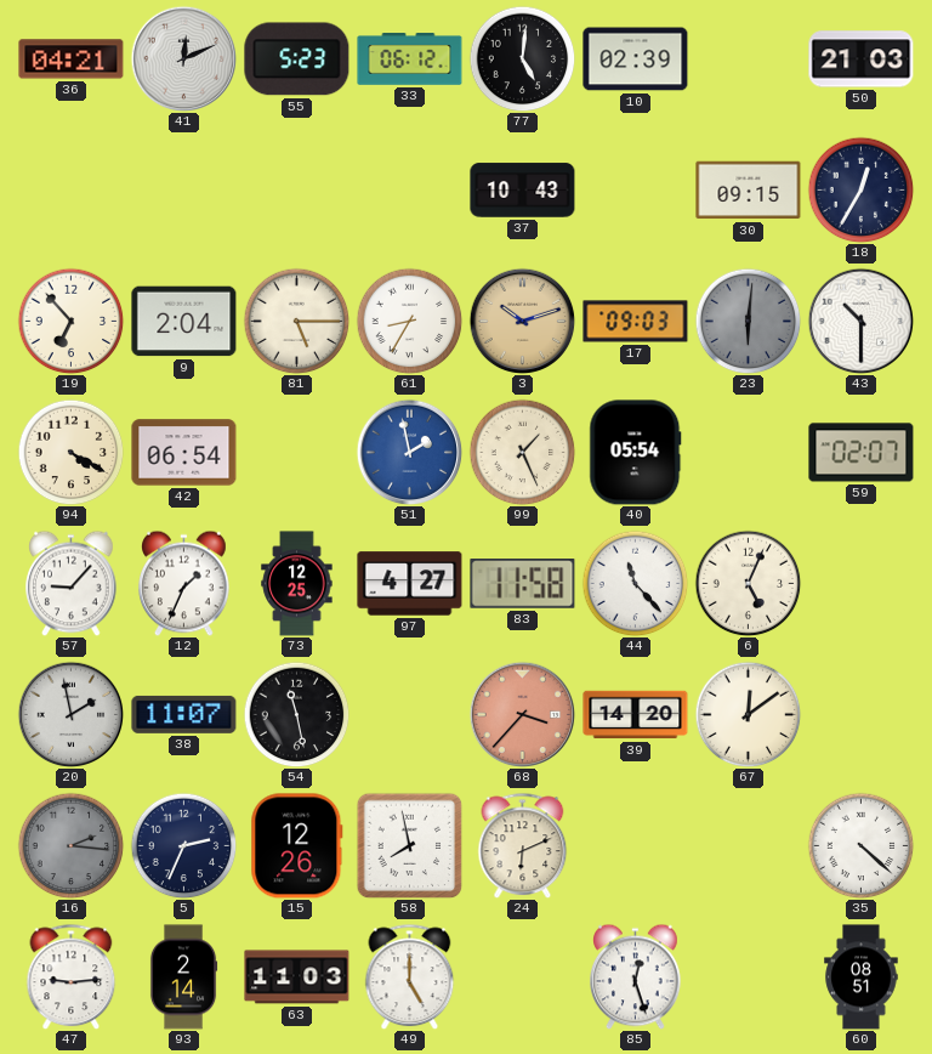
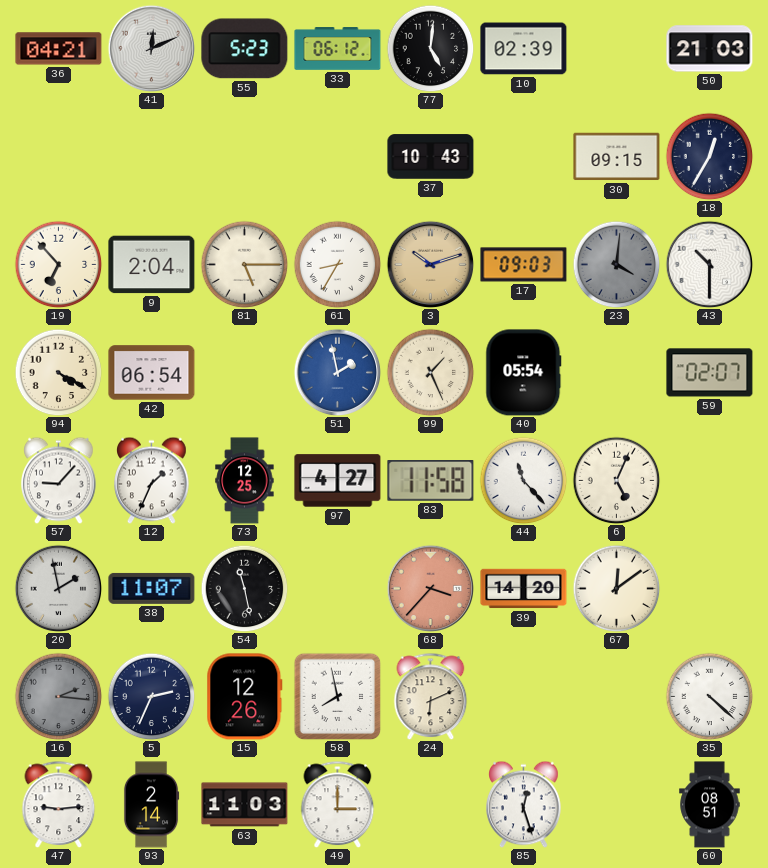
23: 6:01 -> 4:01 (616, 264)
49: 5:00 -> 3:00 (338, 804)
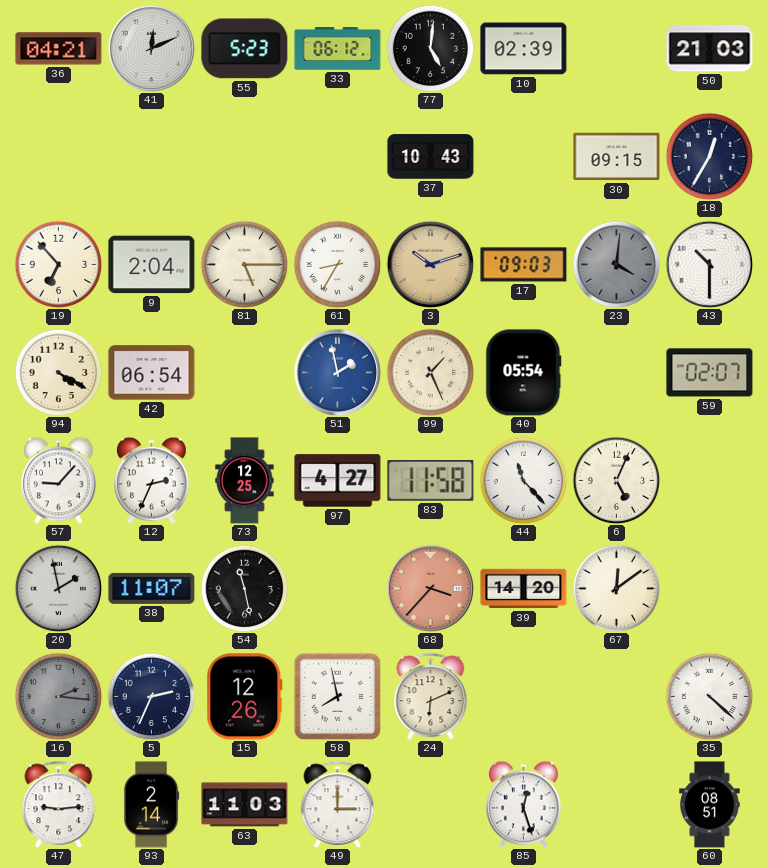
12: 1:34 -> 2:34 (152, 480)
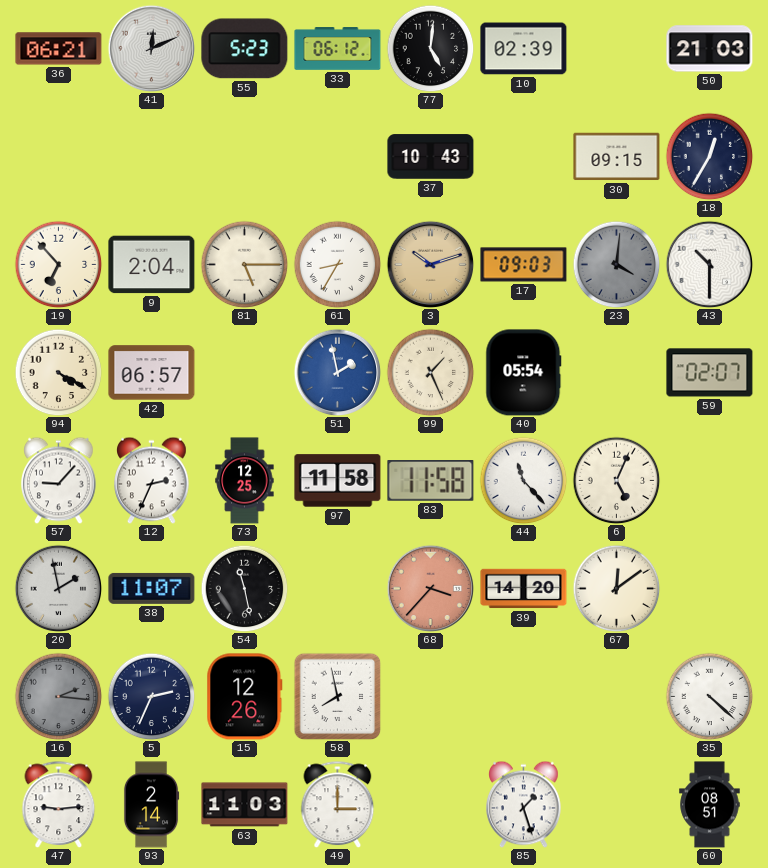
36: 04:21 -> 06:21 (59, 49)
42: 06:54 -> 06:57 (152, 373)
97: 4:27 -> 11:58 (338, 481)
24: 6:11 -> none (431, 696)
85: 12:27 -> 1:27 (524, 804)
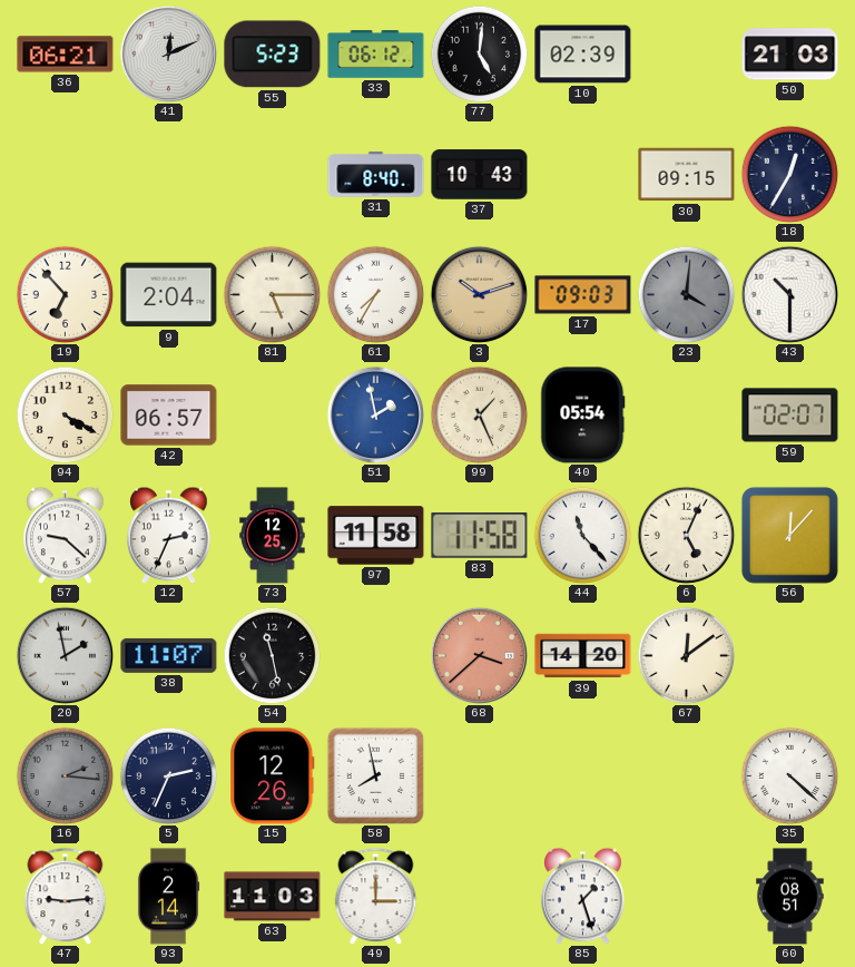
31: none -> 8:40 (376, 175)
61: 8:35 -> 7:35 (375, 294)
57: 9:07 -> 9:22 (66, 535)
56: none -> 12:07 (789, 535)
68: 3:37 -> 3:38 (479, 655)
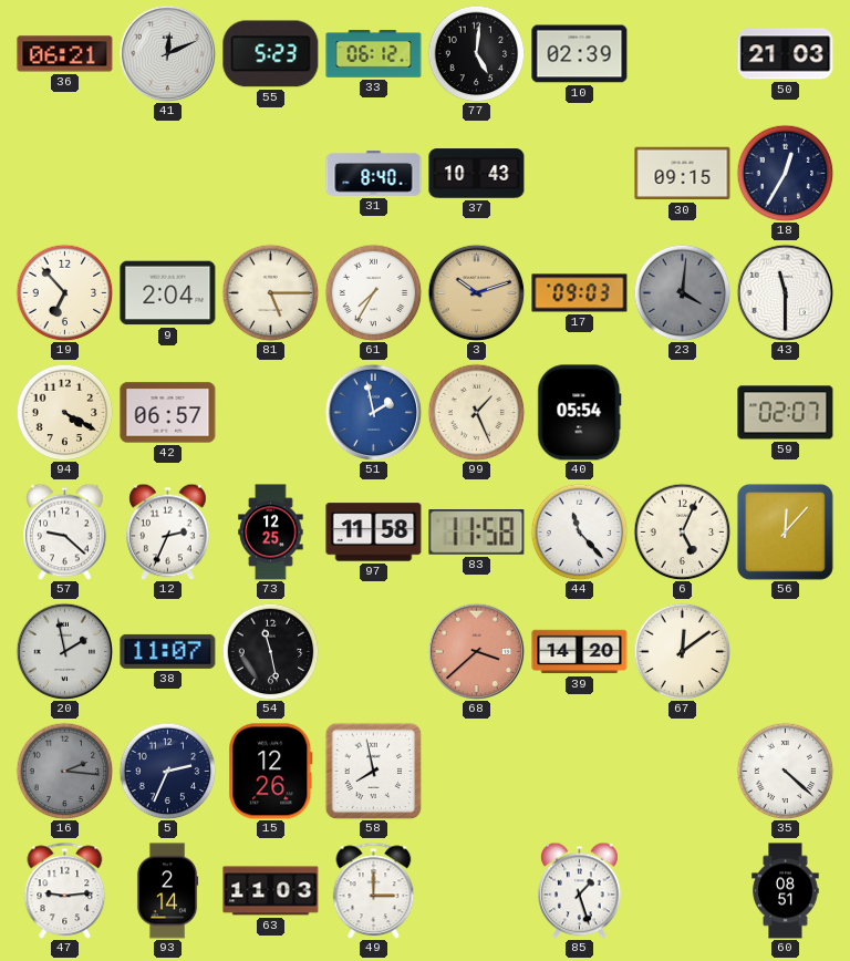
43: 10:30 -> 11:30 (785, 292)
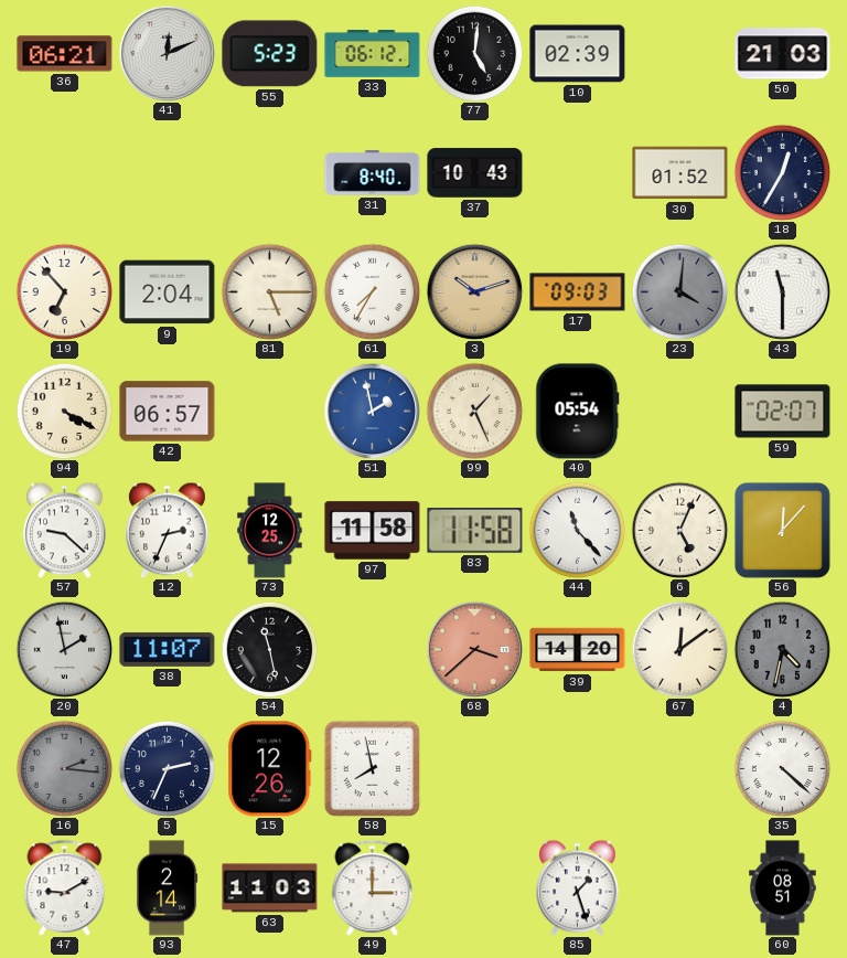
30: 09:15 -> 01:52 (680, 173)
4: none -> 4:32 (782, 649)
47: 9:14 -> 9:10 (65, 887)
